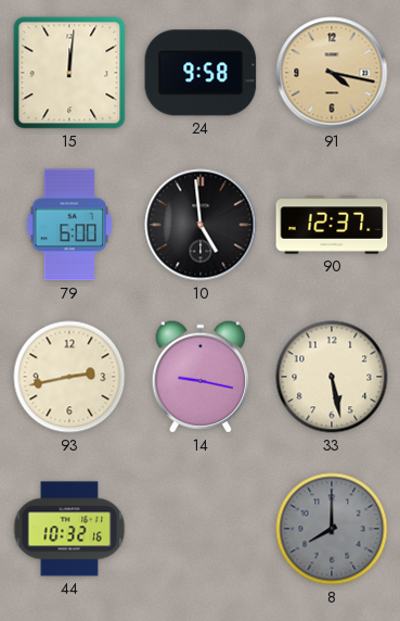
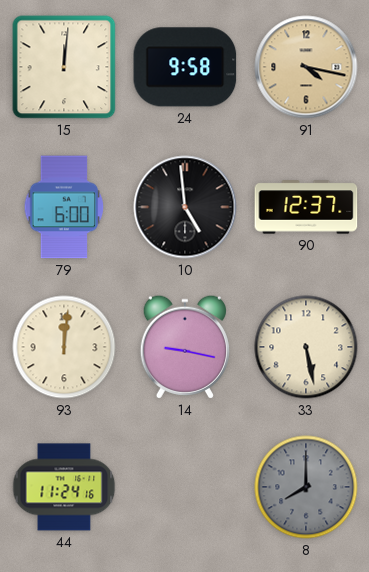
93: 2:43 -> 12:01 (64, 347)
44: 10:32 -> 11:24 (64, 487)
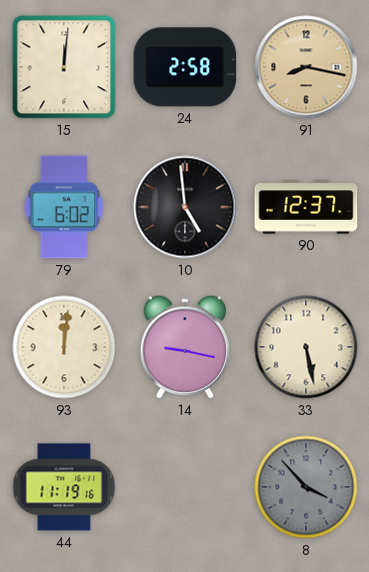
24: 9:58 -> 2:58 (185, 67)
91: 4:17 -> 8:17 (306, 67)
79: 6:00 -> 6:02 (64, 207)
44: 11:24 -> 11:19 (64, 487)
8: 8:00 -> 3:53 (306, 487)
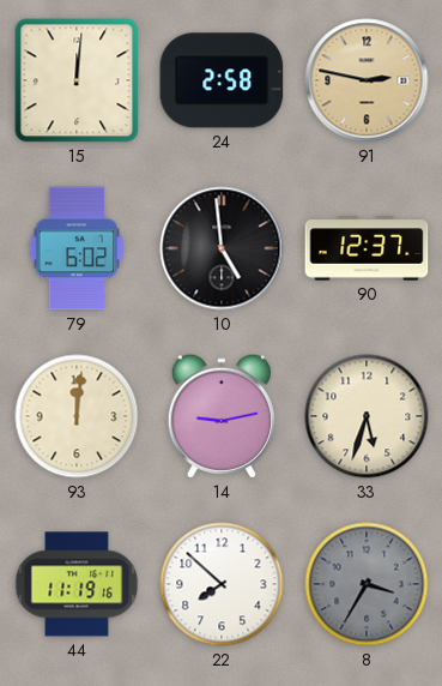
91: 8:17 -> 2:47 (367, 80)
14: 9:17 -> 9:13 (222, 416)
33: 5:28 -> 5:33 (367, 416)
22: none -> 7:52 (222, 584)
8: 3:53 -> 3:35 (367, 584)
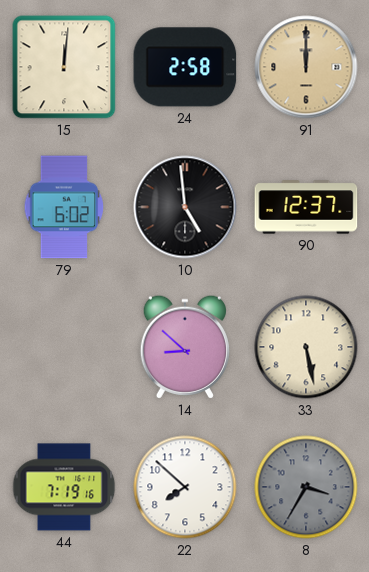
91: 2:47 -> 12:00 (306, 67)
93: 12:01 -> none (77, 416)
14: 9:13 -> 8:52 (185, 347)
33: 5:33 -> 5:28 (306, 347)
44: 11:19 -> 7:19 (64, 487)
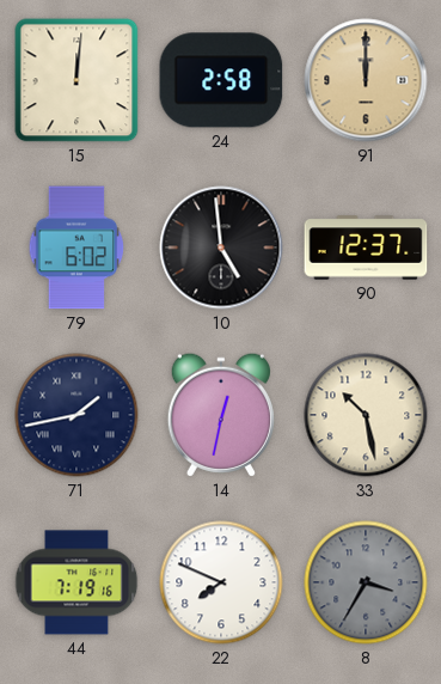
71: none -> 1:43 (76, 415)
14: 8:52 -> 12:32 (221, 415)
33: 5:28 -> 10:28 (366, 415)
22: 7:52 -> 7:49 (221, 582)
